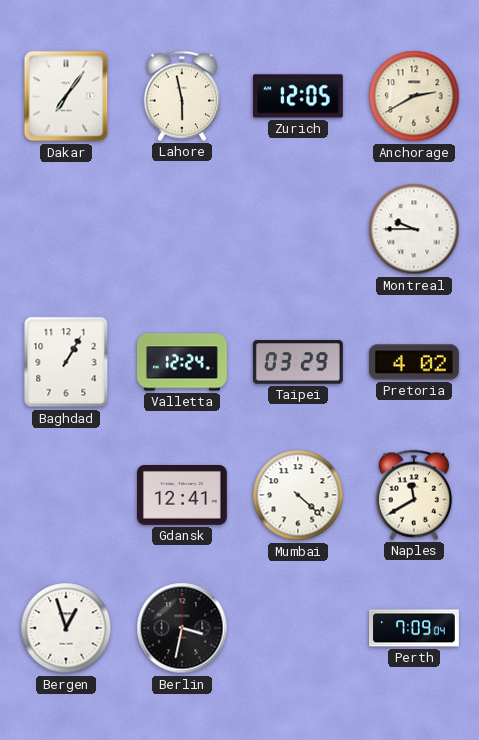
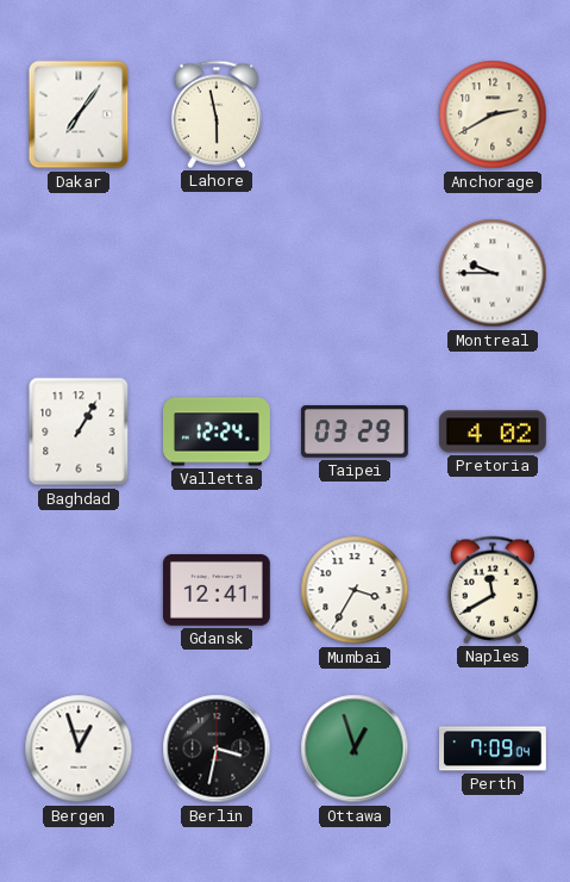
Zurich: 12:05 -> none (298, 96)
Mumbai: 4:22 -> 3:35 (355, 590)
Ottawa: none -> 12:57 (355, 749)
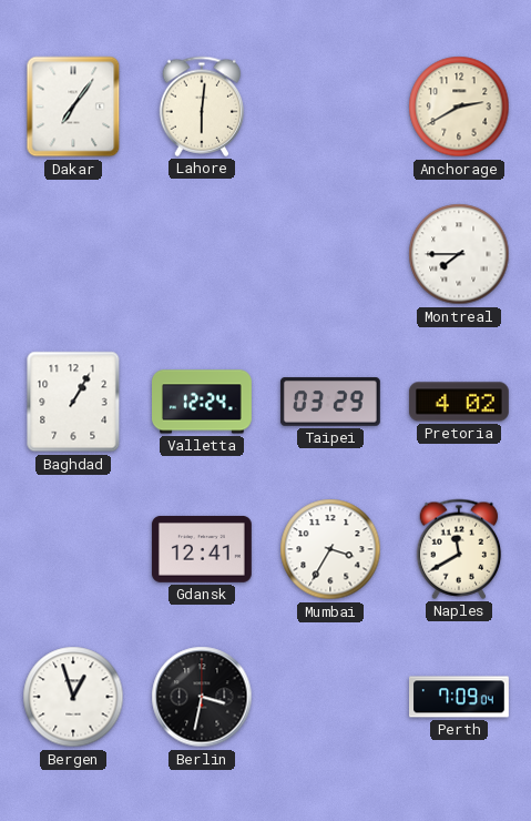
Lahore: 5:58 -> 6:01 (202, 107)
Montreal: 9:45 -> 7:45 (459, 254)
Ottawa: 12:57 -> none (355, 749)
